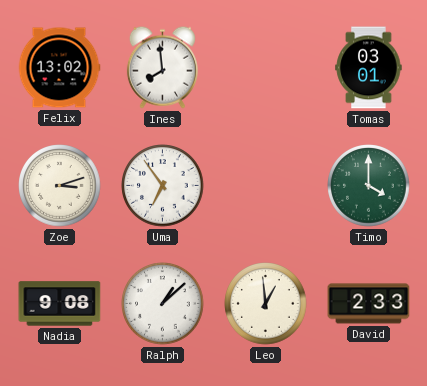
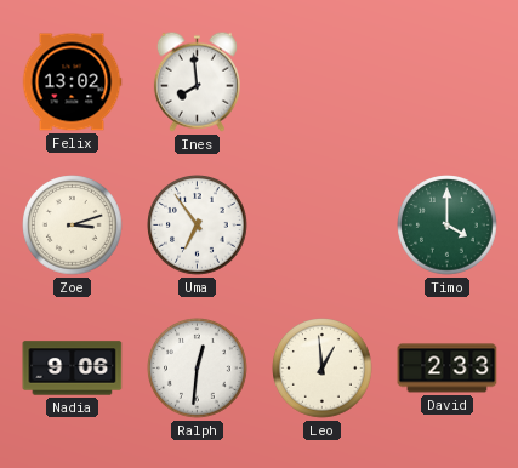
Tomas: 03:01 -> none (369, 68)
Nadia: 9:08 -> 9:06 (73, 369)
Ralph: 1:08 -> 12:31 (198, 369)
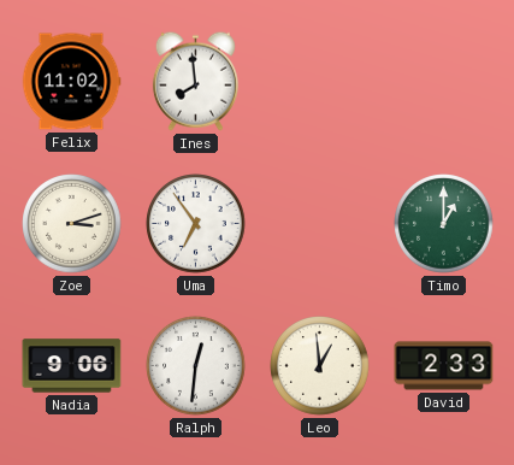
Felix: 13:02 -> 11:02 (71, 82)
Timo: 4:00 -> 1:00 (444, 224)
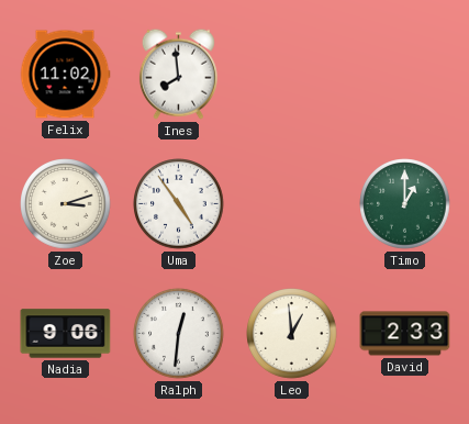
Uma: 6:54 -> 4:54 (179, 204)
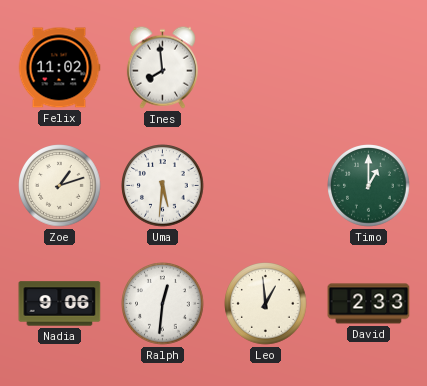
Zoe: 3:12 -> 1:12 (60, 186)
Uma: 4:54 -> 5:31 (163, 186)
